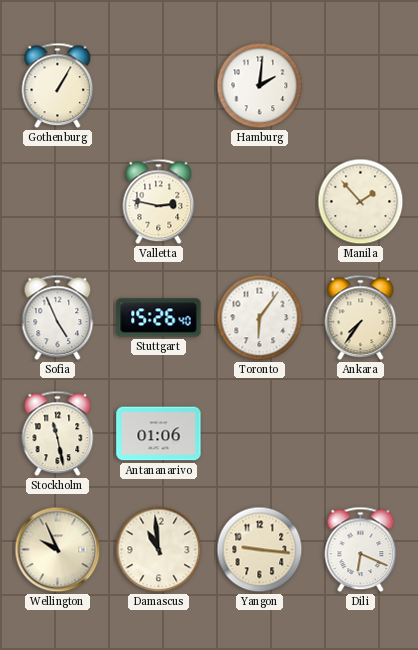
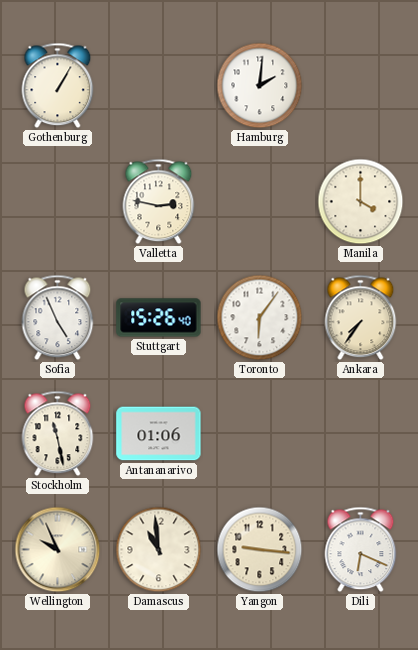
Manila: 1:53 -> 4:00 (361, 202)
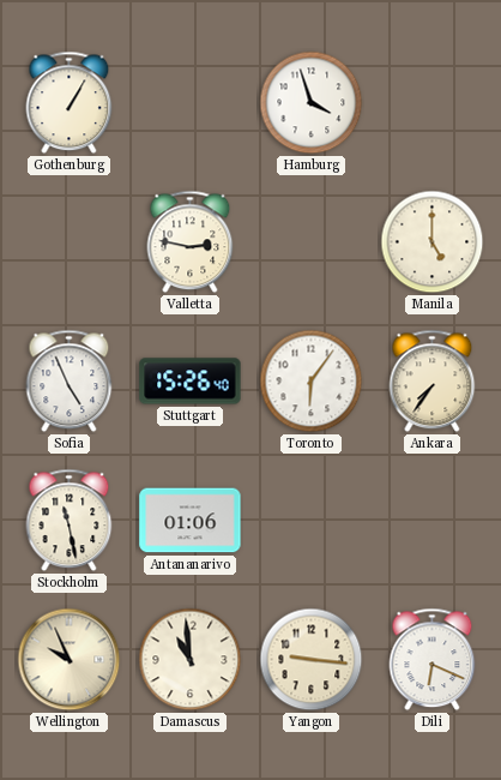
Hamburg: 2:01 -> 3:57 (312, 103)
Manila: 4:00 -> 5:00 (433, 242)
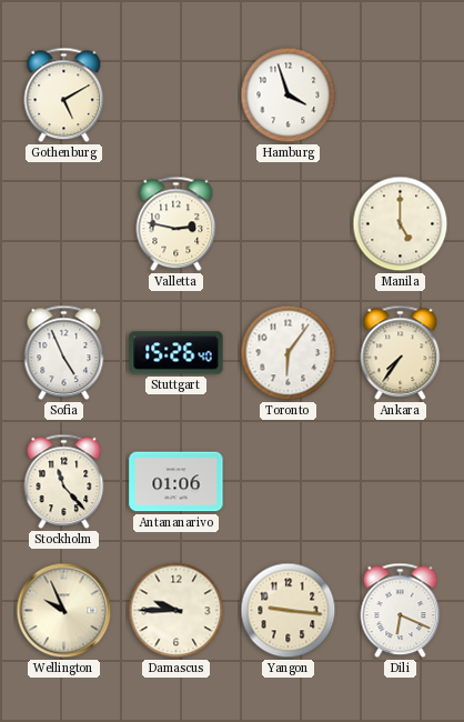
Gothenburg: 1:05 -> 5:10 (64, 96)
Stockholm: 11:28 -> 11:23 (64, 482)
Damascus: 10:59 -> 9:45 (176, 611)
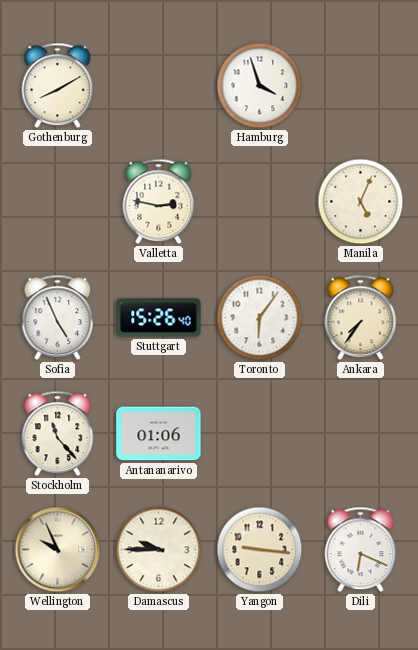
Gothenburg: 5:10 -> 8:10 (58, 86)
Manila: 5:00 -> 5:04 (361, 202)
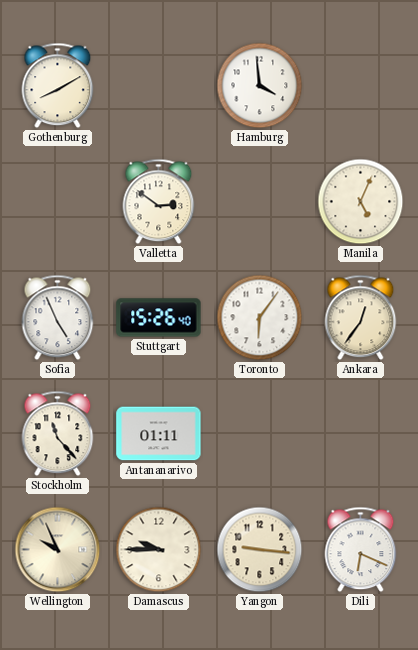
Hamburg: 3:57 -> 3:59 (260, 86)
Valletta: 2:47 -> 2:51 (159, 202)
Ankara: 7:36 -> 12:36 (361, 318)
Antananarivo: 01:06 -> 01:11 (159, 434)
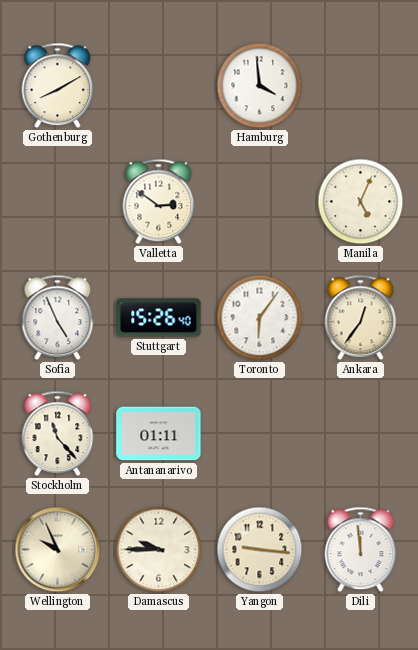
Dili: 6:19 -> 11:59 (361, 550)
